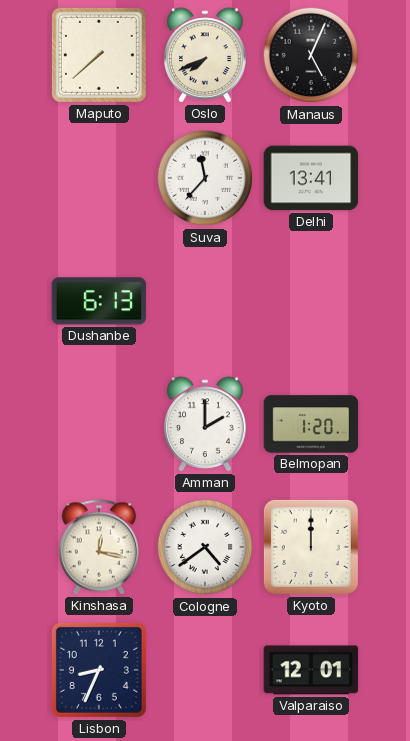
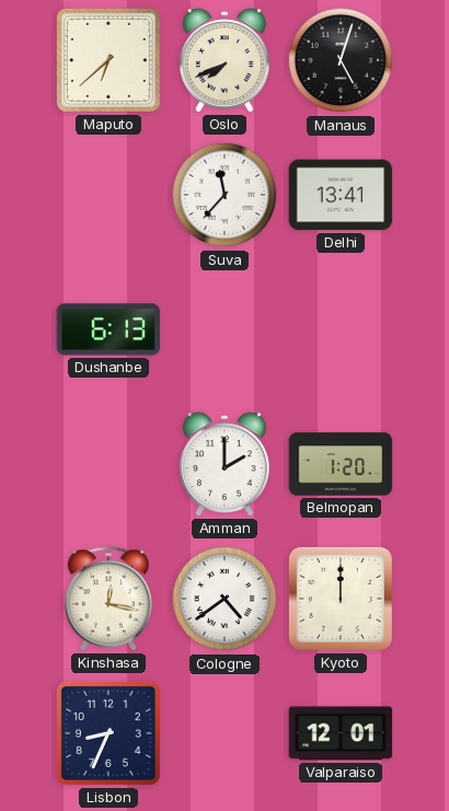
Maputo: 7:38 -> 6:38 (108, 60)
Manaus: 5:04 -> 5:03 (341, 60)
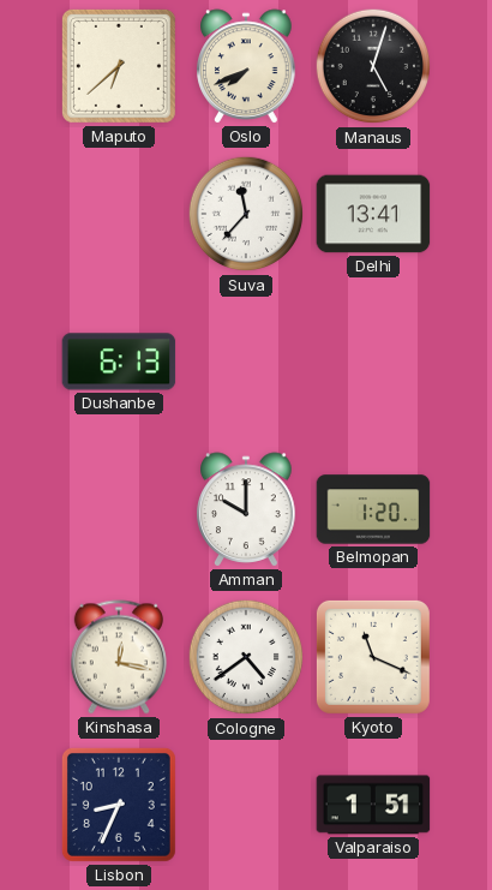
Amman: 2:00 -> 10:00 (247, 509)
Kyoto: 12:00 -> 11:19 (373, 657)
Valparaiso: 12:01 -> 1:51 (373, 805)
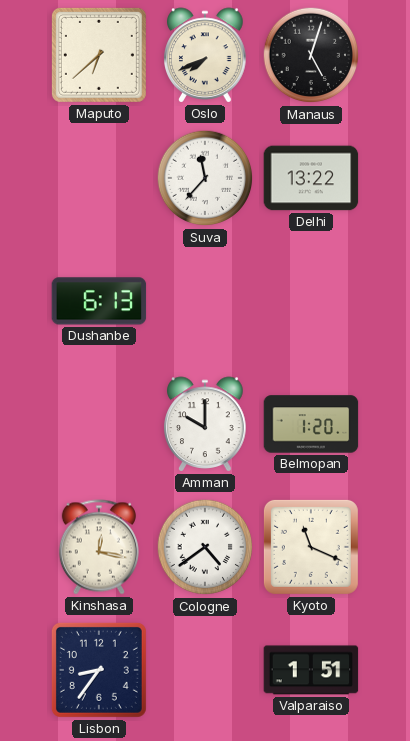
Delhi: 13:41 -> 13:22 (311, 178)
Lisbon: 8:34 -> 8:36 (99, 670)
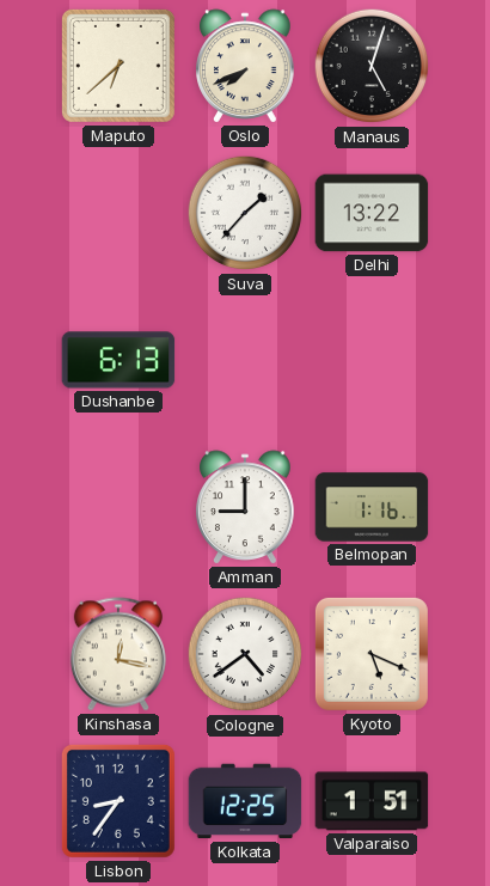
Suva: 11:37 -> 1:37 (245, 213)
Amman: 10:00 -> 9:00 (246, 507)
Belmopan: 1:20 -> 1:16 (372, 507)
Kyoto: 11:19 -> 5:19 (372, 654)
Kolkata: none -> 12:25 (245, 801)
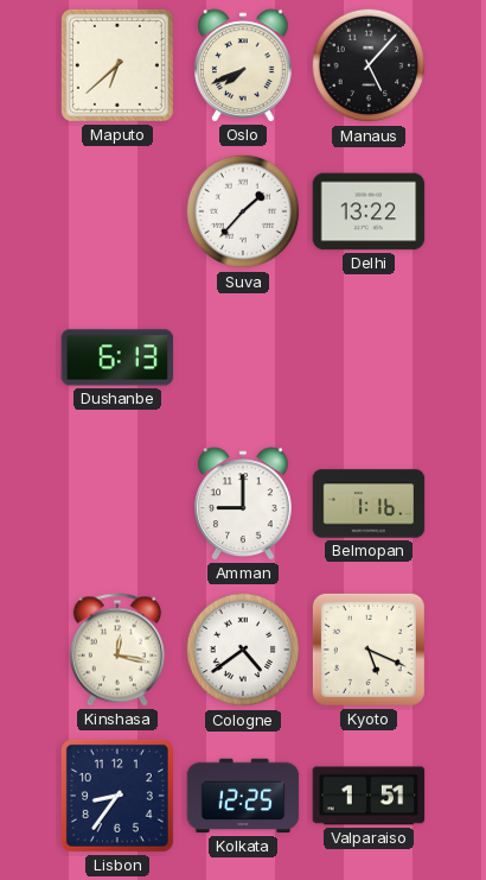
Manaus: 5:03 -> 5:07 (369, 65)
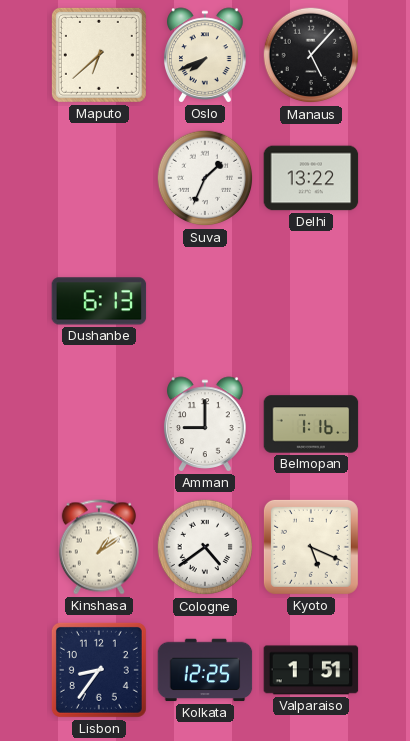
Suva: 1:37 -> 1:34 (205, 178)
Kinshasa: 12:17 -> 1:09 (99, 547)
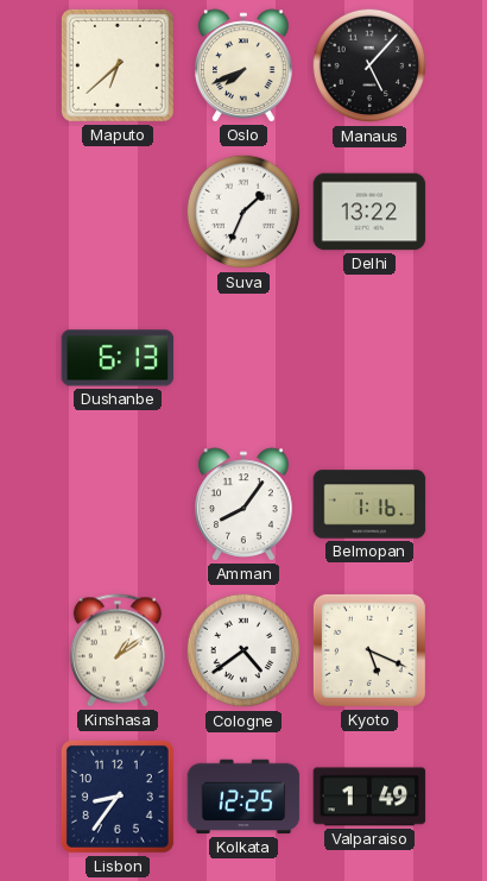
Amman: 9:00 -> 8:06 (245, 504)
Valparaiso: 1:51 -> 1:49 (369, 797)
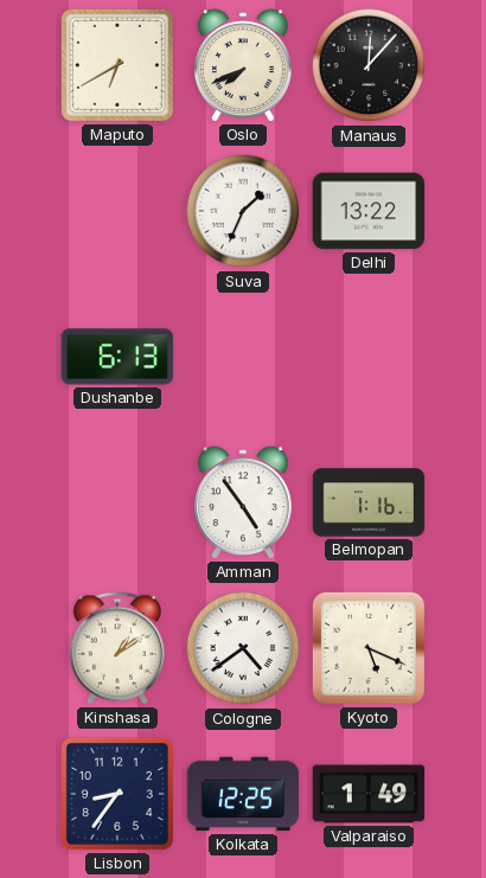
Maputo: 6:38 -> 6:40 (117, 65)
Manaus: 5:07 -> 12:07 (369, 65)
Amman: 8:06 -> 4:54 (244, 502)
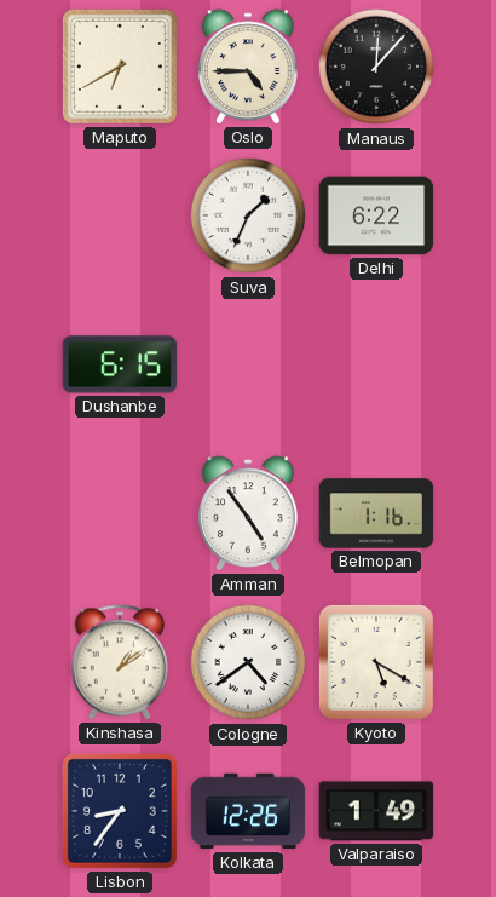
Oslo: 7:41 -> 4:45 (249, 67)
Delhi: 13:22 -> 6:22 (376, 215)
Dushanbe: 6:13 -> 6:15 (120, 364)
Kyoto: 5:19 -> 5:20 (376, 662)
Kolkata: 12:25 -> 12:26 (248, 811)
